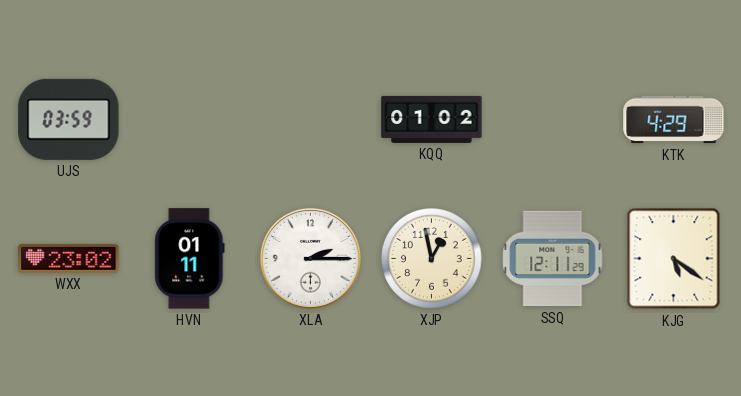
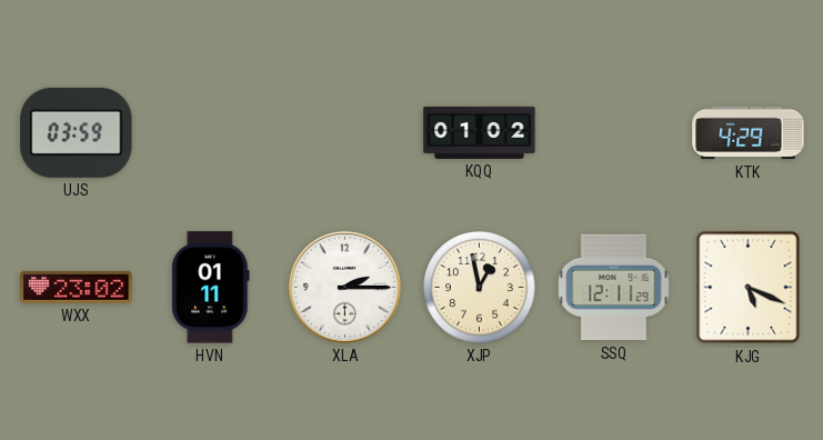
KJG: 5:21 -> 5:19 (749, 288)
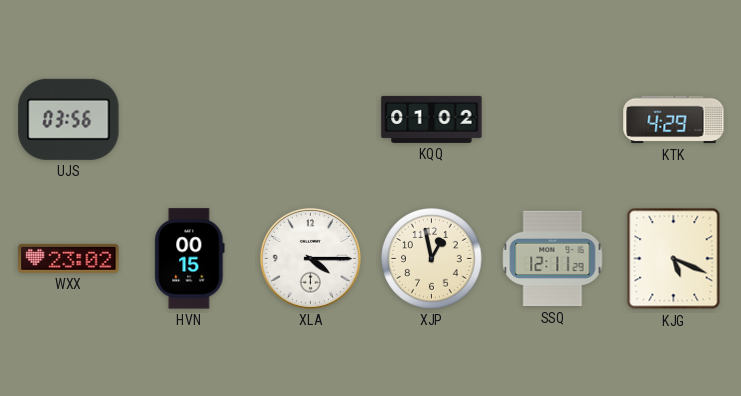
UJS: 03:59 -> 03:56 (69, 119)
HVN: 01:11 -> 00:15 (190, 259)
XLA: 2:15 -> 4:15 (310, 258)
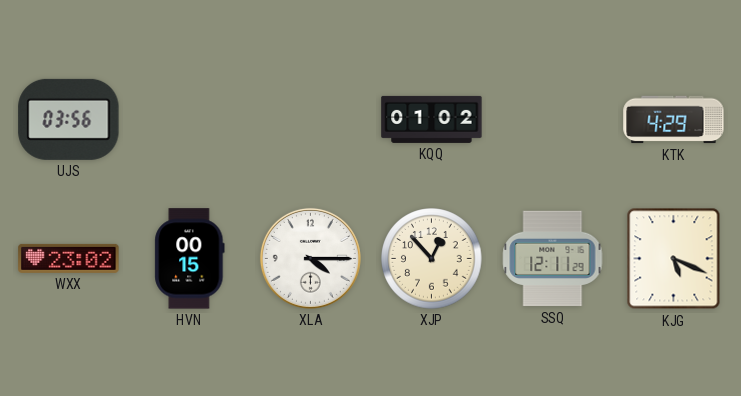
XJP: 12:58 -> 12:53 (432, 259)
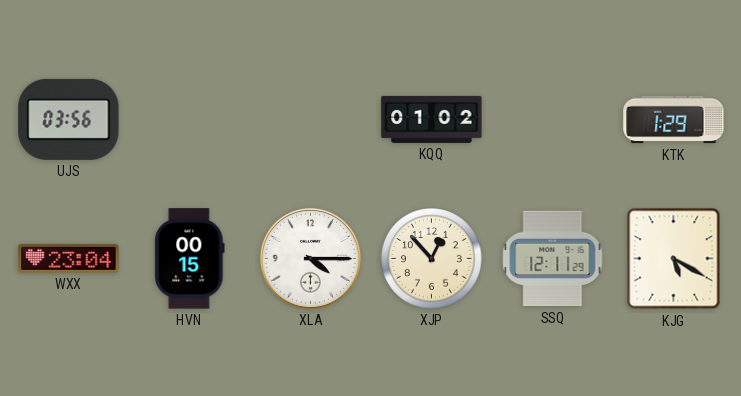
KTK: 4:29 -> 1:29 (674, 120)
WXX: 23:02 -> 23:04 (69, 258)
KJG: 5:19 -> 5:20 (674, 259)
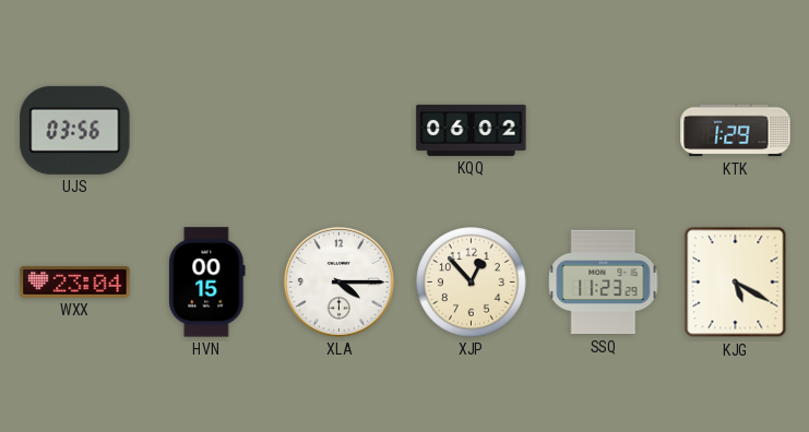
KQQ: 01:02 -> 06:02 (472, 130)
SSQ: 12:11 -> 11:23 (604, 283)
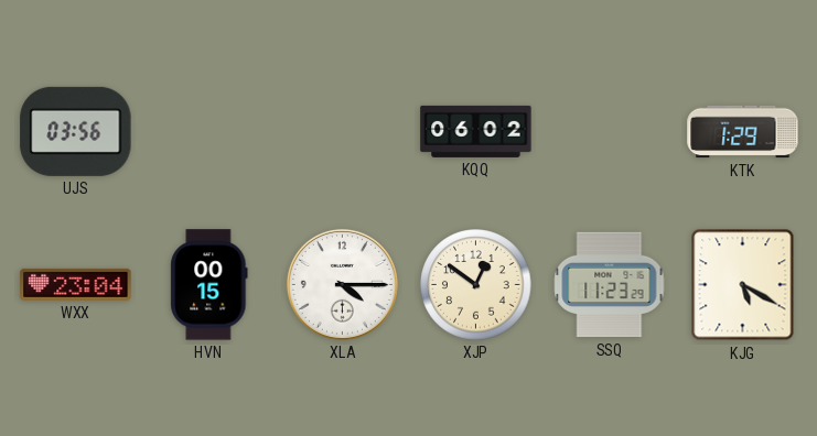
XJP: 12:53 -> 12:51 (476, 285)
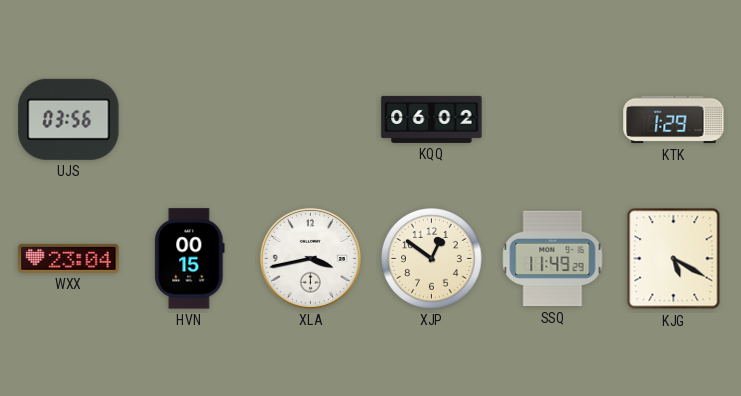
XLA: 4:15 -> 3:43 (310, 258)
SSQ: 11:23 -> 11:49 (553, 259)
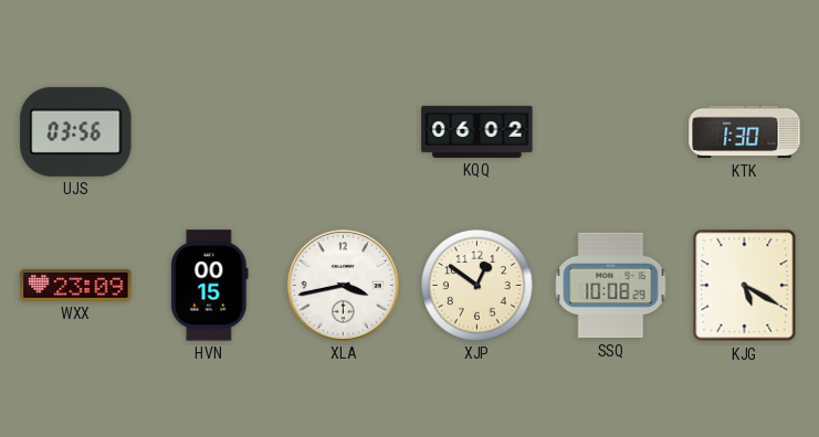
KTK: 1:29 -> 1:30 (745, 132)
WXX: 23:04 -> 23:09 (76, 285)
SSQ: 11:49 -> 10:08 (611, 286)
